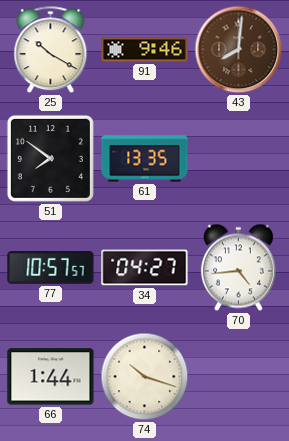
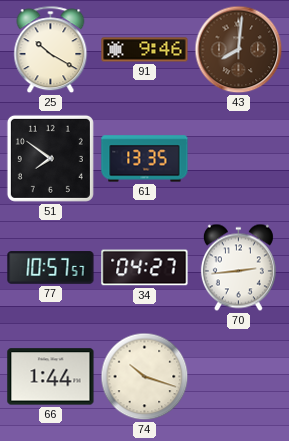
70: 4:44 -> 2:44 (238, 268)
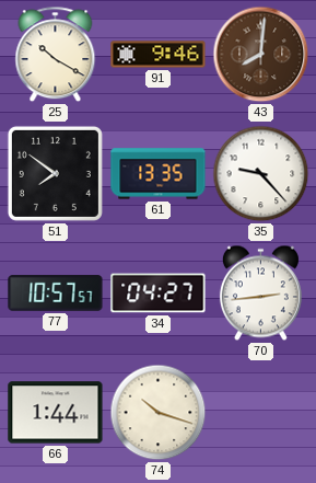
35: none -> 9:23 (261, 174)
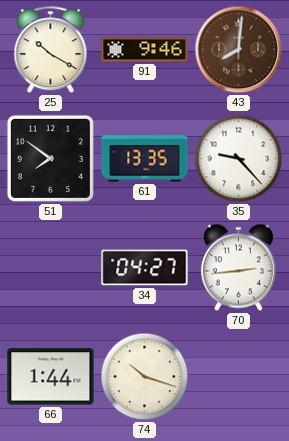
77: 10:57 -> none (56, 294)
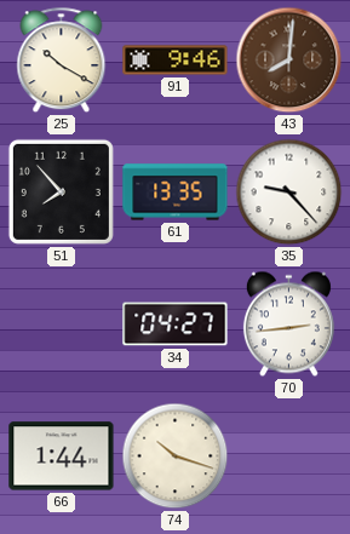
51: 7:51 -> 7:53 (61, 191)
